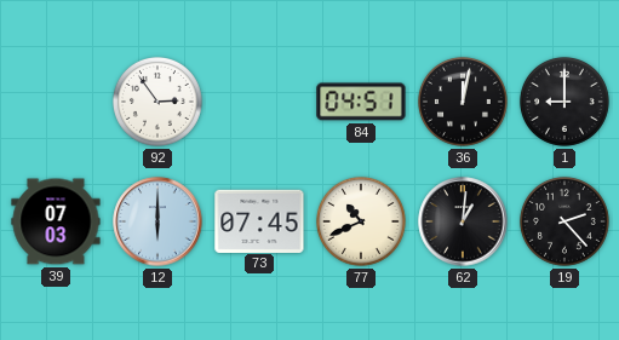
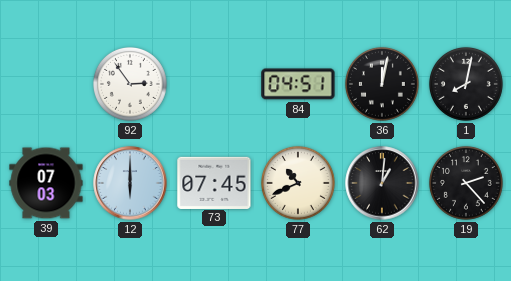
1: 9:00 -> 8:02 (466, 84)
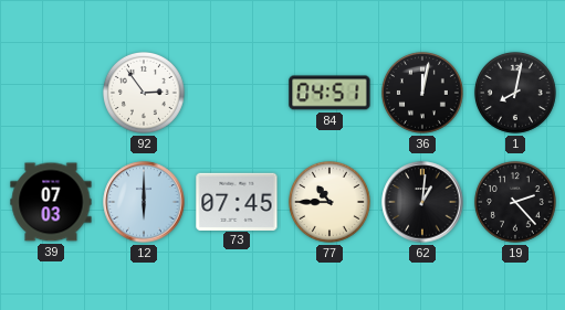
77: 10:41 -> 10:45 (329, 202)
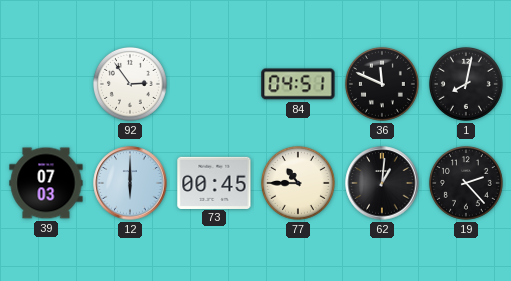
36: 12:02 -> 11:49 (382, 84)
73: 07:45 -> 00:45 (214, 182)
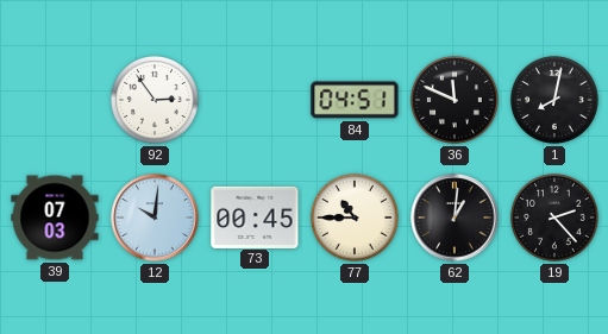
12: 6:00 -> 10:01 (155, 218)
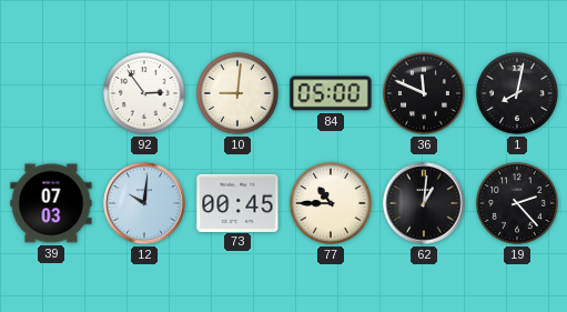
10: none -> 9:01 (237, 93)
84: 04:51 -> 05:00 (331, 93)
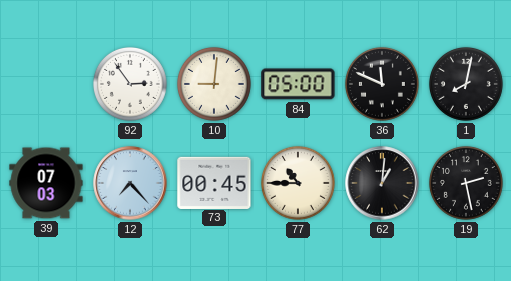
12: 10:01 -> 7:23 (130, 183)
19: 2:23 -> 2:28 (466, 183)
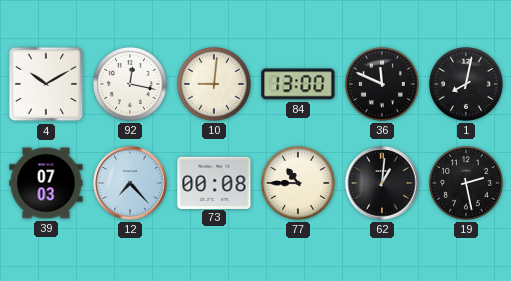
4: none -> 10:10 (46, 84)
92: 2:54 -> 12:17 (130, 84)
84: 05:00 -> 13:00 (298, 84)
73: 00:45 -> 00:08 (214, 182)
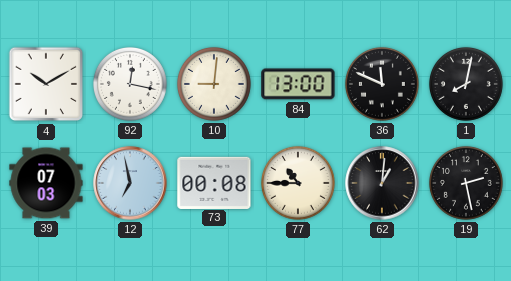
12: 7:23 -> 6:58 (130, 183)
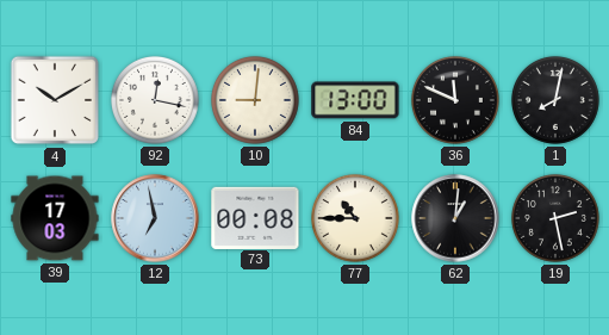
39: 07:03 -> 17:03 (55, 218)
